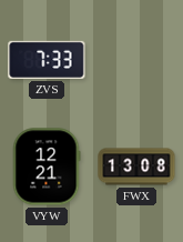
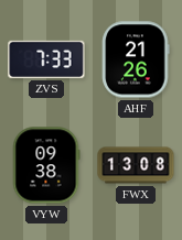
AHF: none -> 21:26 (136, 59)
VYW: 12:21 -> 09:38 (46, 165)
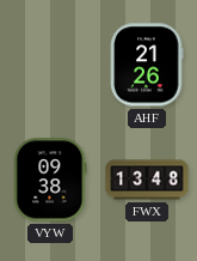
ZVS: 7:33 -> none (46, 59)
FWX: 13:08 -> 13:48 (147, 180)
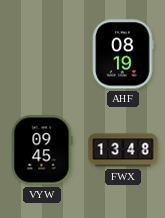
AHF: 21:26 -> 08:19 (123, 54)
VYW: 09:38 -> 09:45 (42, 150)
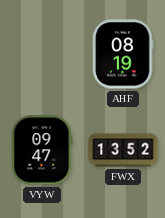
VYW: 09:45 -> 09:47 (42, 150)
FWX: 13:48 -> 13:52 (123, 150)
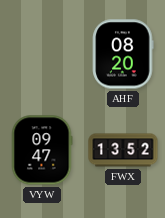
AHF: 08:19 -> 08:20 (123, 54)
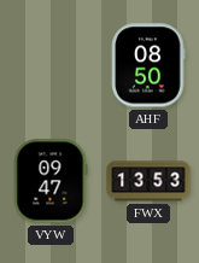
AHF: 08:20 -> 08:50 (148, 65)
FWX: 13:52 -> 13:53 (148, 181)
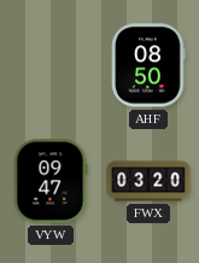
FWX: 13:53 -> 03:20 (148, 181)
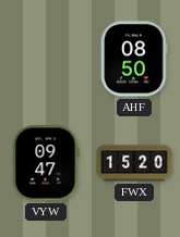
FWX: 03:20 -> 15:20 (134, 163)
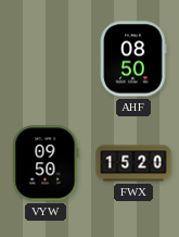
VYW: 09:47 -> 09:50 (46, 163)
